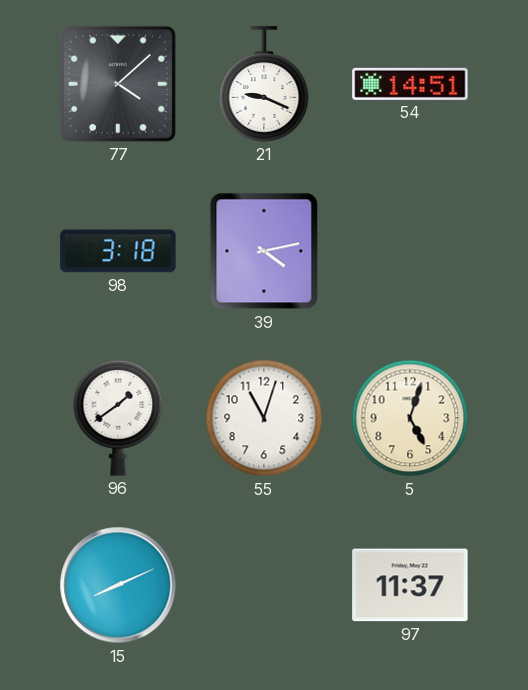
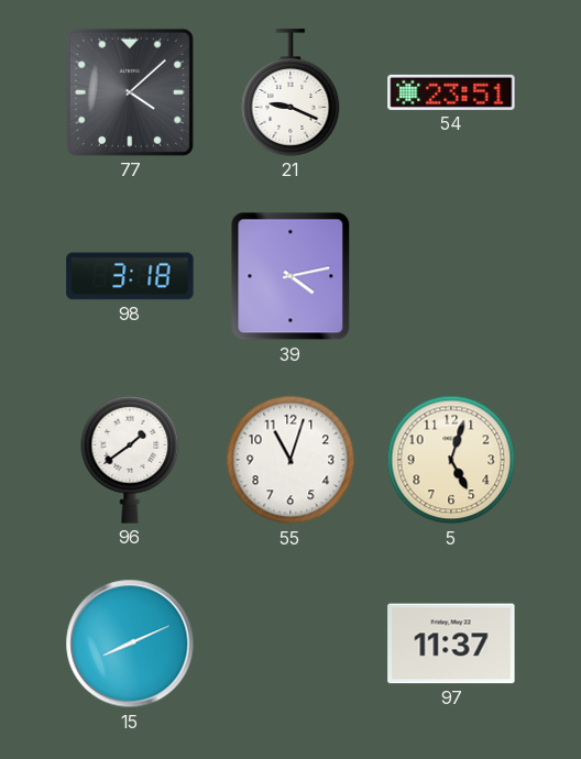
54: 14:51 -> 23:51 (451, 92)
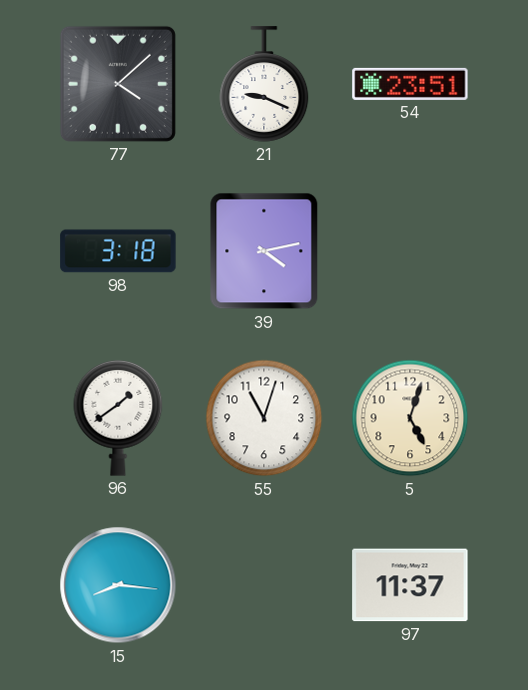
15: 8:11 -> 8:16 (118, 585)
